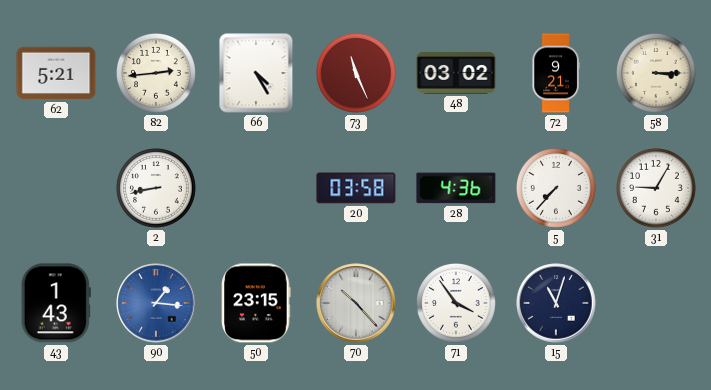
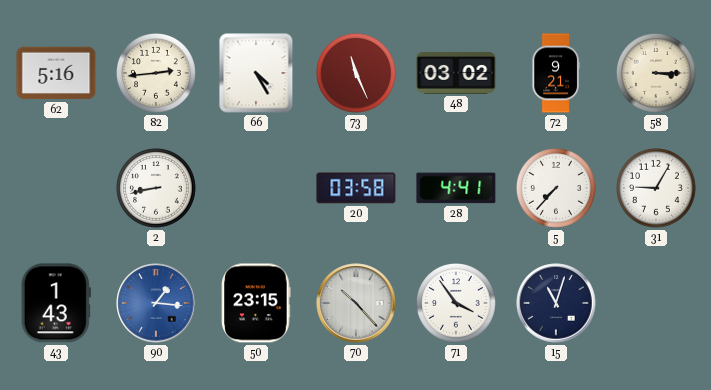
62: 5:21 -> 5:16 (56, 73)
28: 4:36 -> 4:41 (456, 188)
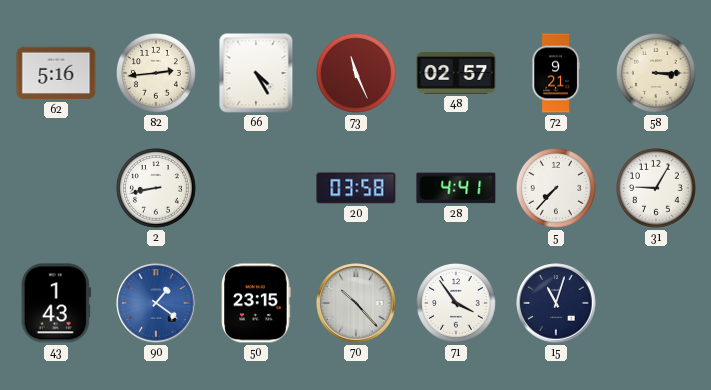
48: 03:02 -> 02:57 (456, 73)
90: 1:16 -> 1:21 (156, 303)
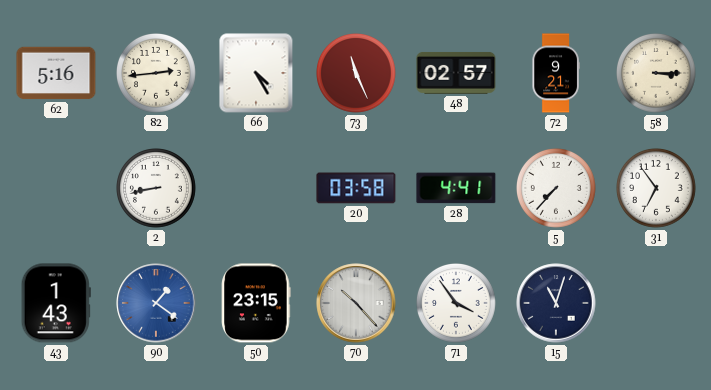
31: 9:05 -> 6:54 (657, 189)
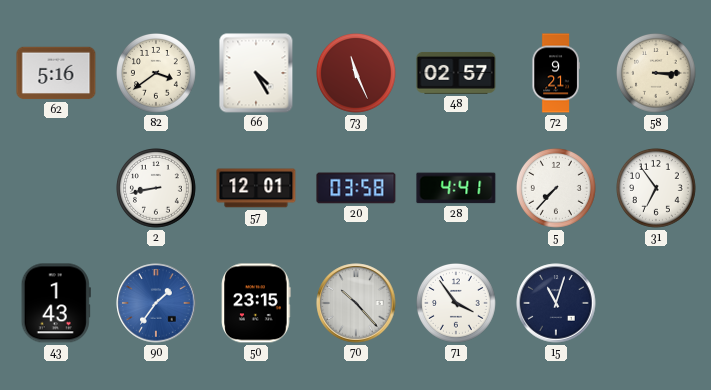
82: 2:44 -> 3:39 (157, 74)
57: none -> 12:01 (256, 188)
90: 1:21 -> 1:36 (156, 303)
